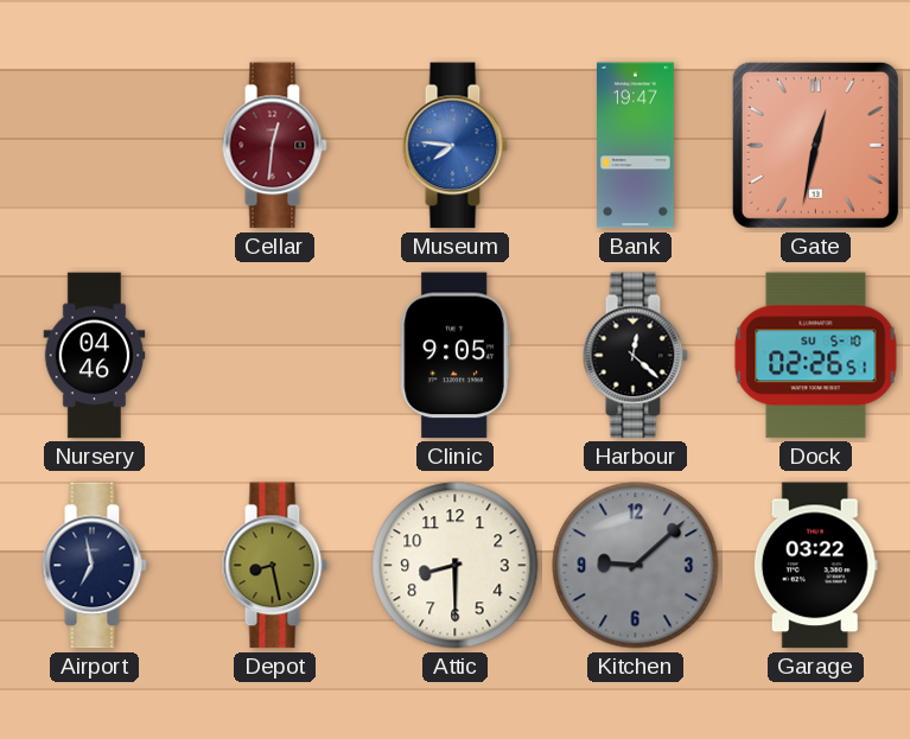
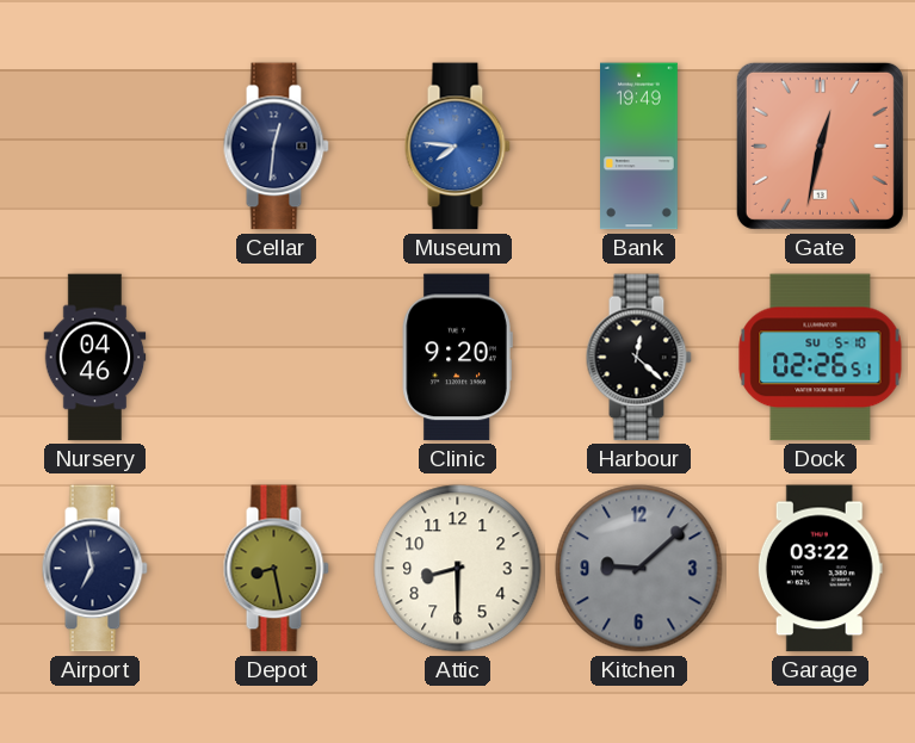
Cellar dial: burgundy -> navy (276, 147)
Bank: 19:47 -> 19:49 (639, 147)
Clinic: 9:05 -> 9:20 (457, 358)
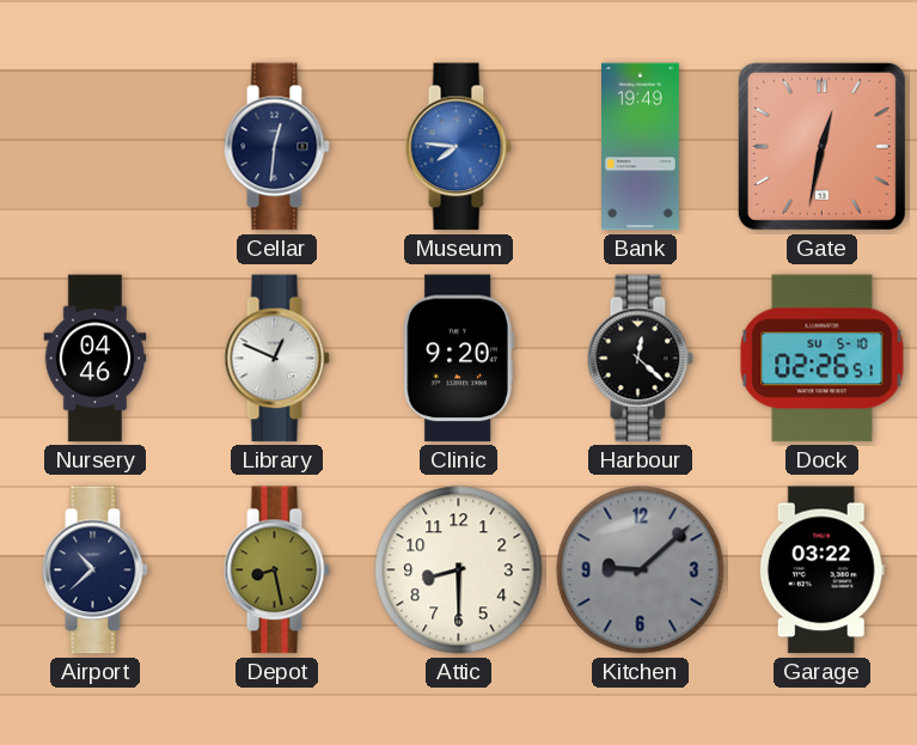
Library: none -> 12:49 (276, 359)
Airport: 6:58 -> 10:38 (94, 570)
